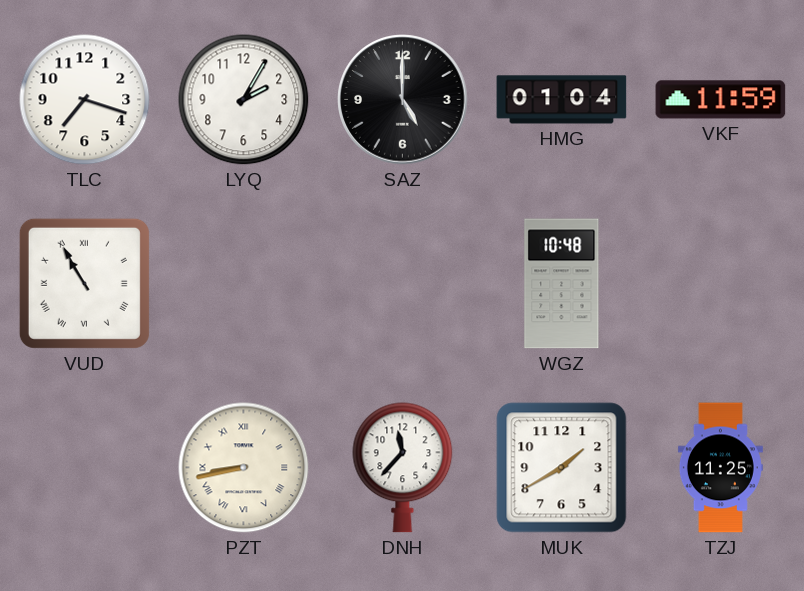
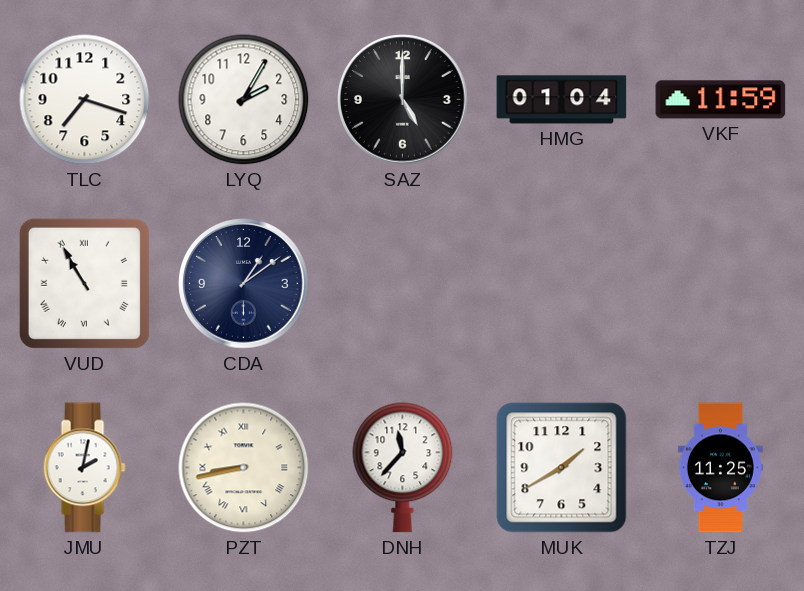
CDA: none -> 1:09 (244, 284)
WGZ: 10:48 -> none (562, 284)
JMU: none -> 2:02 (84, 468)
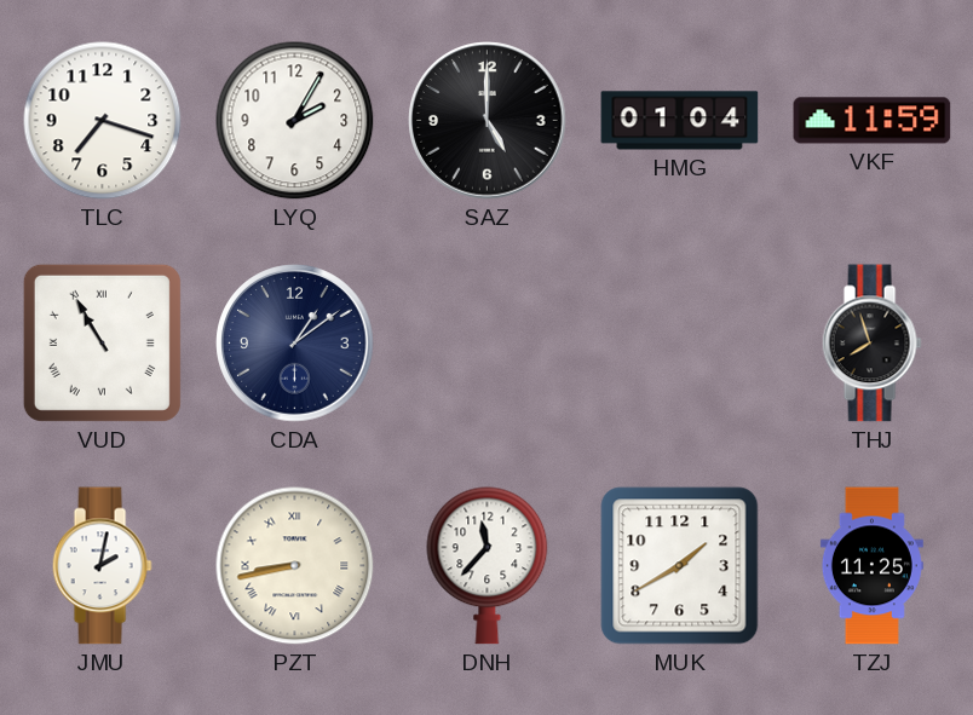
THJ: none -> 7:57 (871, 344)
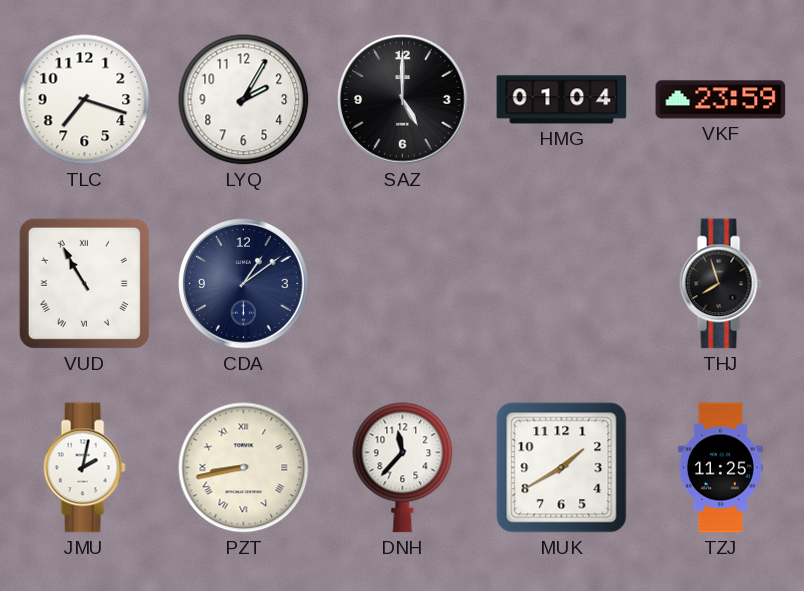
VKF: 11:59 -> 23:59 (721, 100)
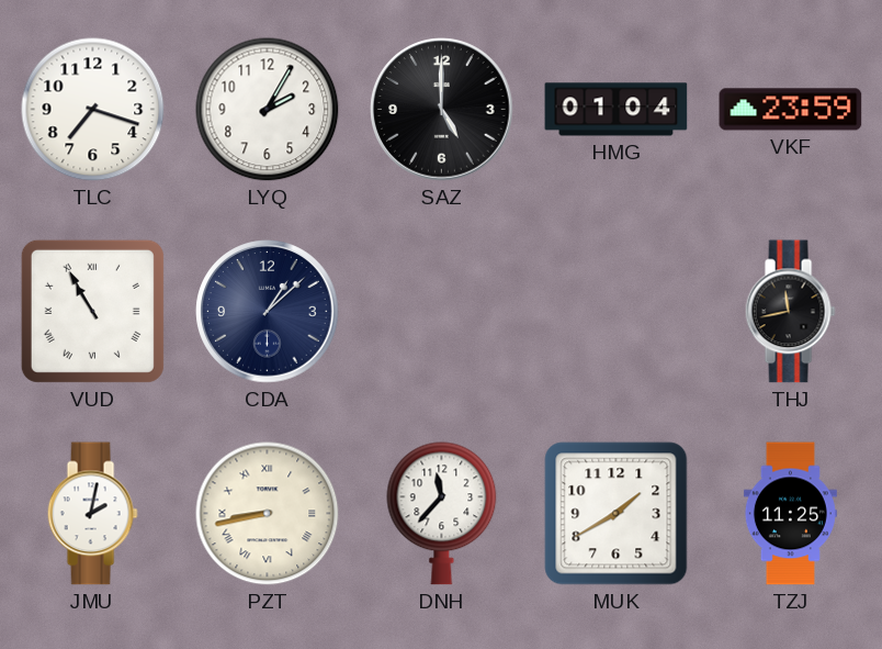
CDA: 1:09 -> 1:08 (268, 312)
THJ: 7:57 -> 11:43 (790, 312)
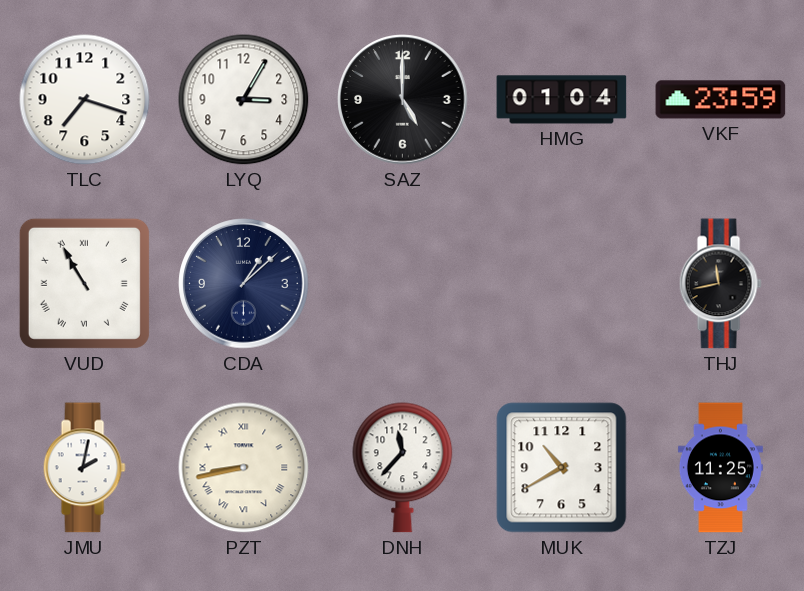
LYQ: 2:05 -> 3:05 (244, 100)
MUK: 1:40 -> 10:40 (562, 468)
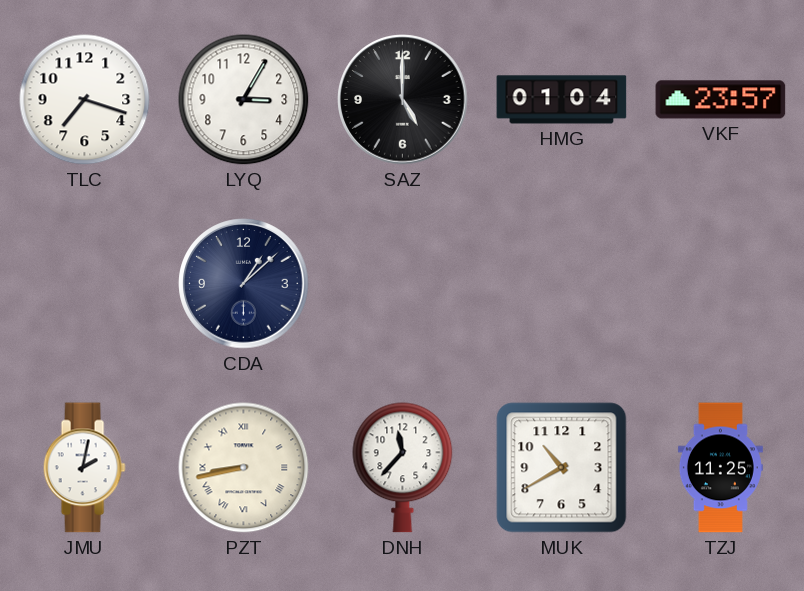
VKF: 23:59 -> 23:57 (721, 100)
VUD: 10:55 -> none (84, 283)
THJ: 11:43 -> none (720, 284)
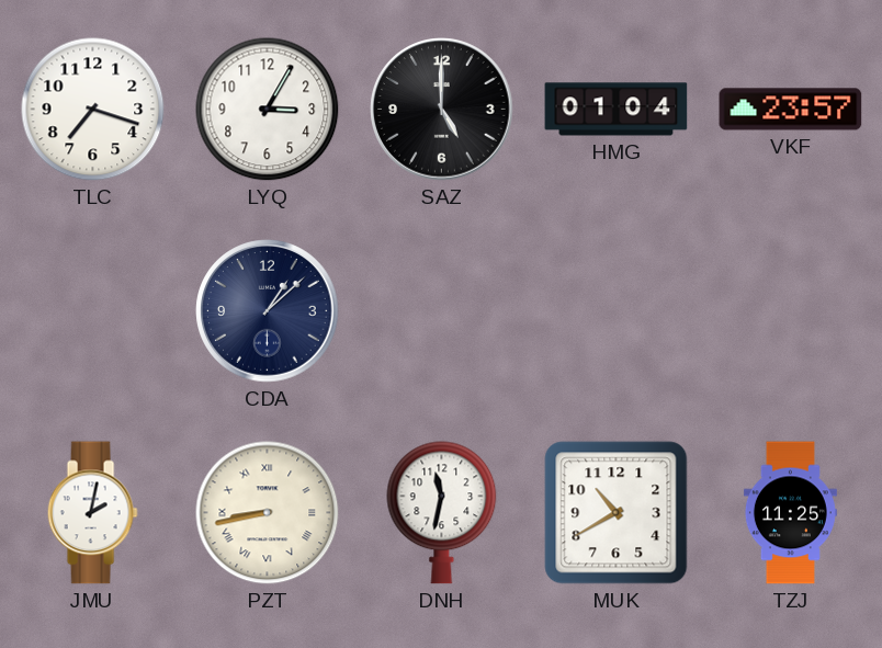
DNH: 11:37 -> 11:32 (442, 513)
